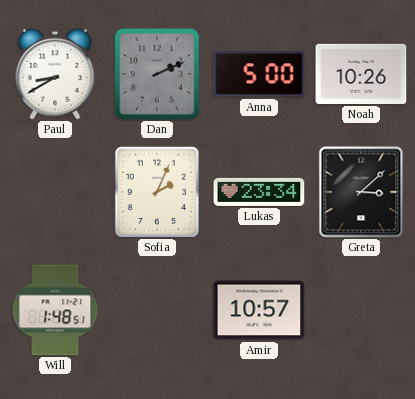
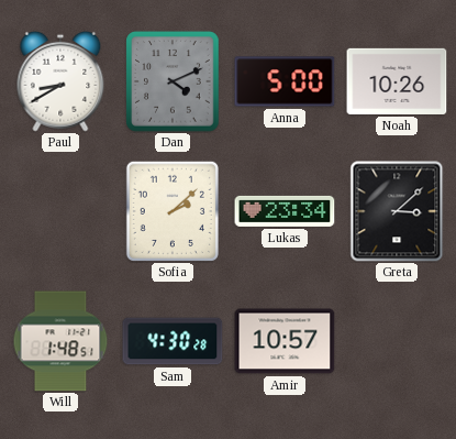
Dan: 2:11 -> 4:11 (173, 81)
Sofia: 2:04 -> 2:08 (173, 211)
Sam: none -> 4:30 (173, 341)
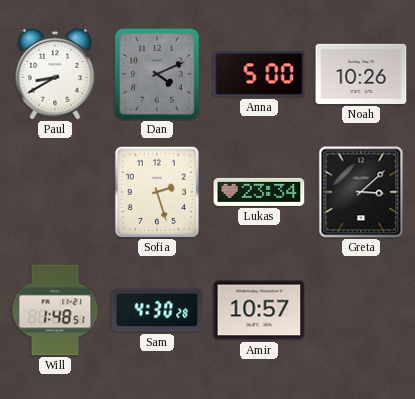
Sofia: 2:08 -> 2:27 (157, 192)
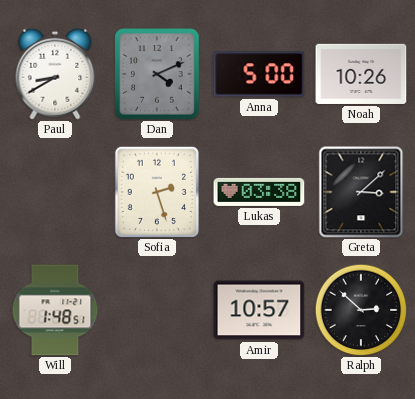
Lukas: 23:34 -> 03:38 (259, 192)
Sam: 4:30 -> none (157, 310)
Ralph: none -> 2:52 (361, 310)
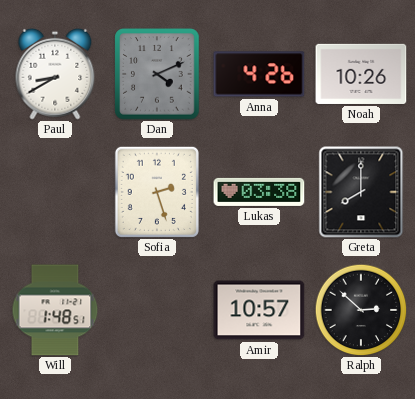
Anna: 5:00 -> 4:26 (259, 74)
Greta: 3:08 -> 8:00 (361, 192)
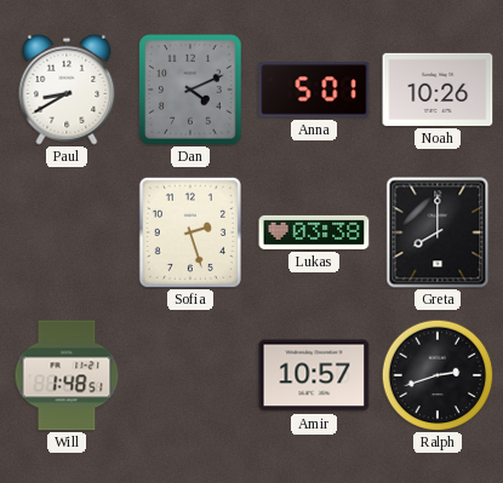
Anna: 4:26 -> 5:01 (314, 90)
Ralph: 2:52 -> 2:42 (438, 375)
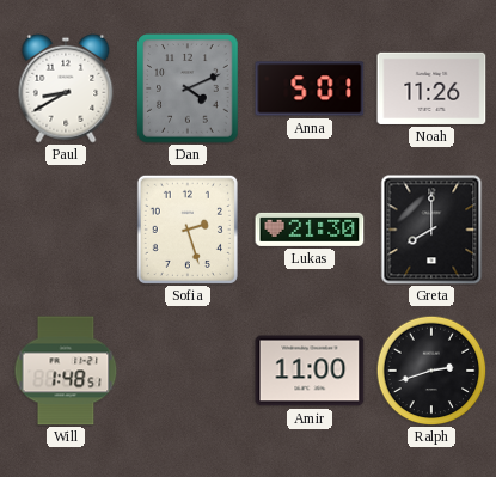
Noah: 10:26 -> 11:26 (431, 88)
Lukas: 03:38 -> 21:30 (310, 230)
Amir: 10:57 -> 11:00 (310, 371)
